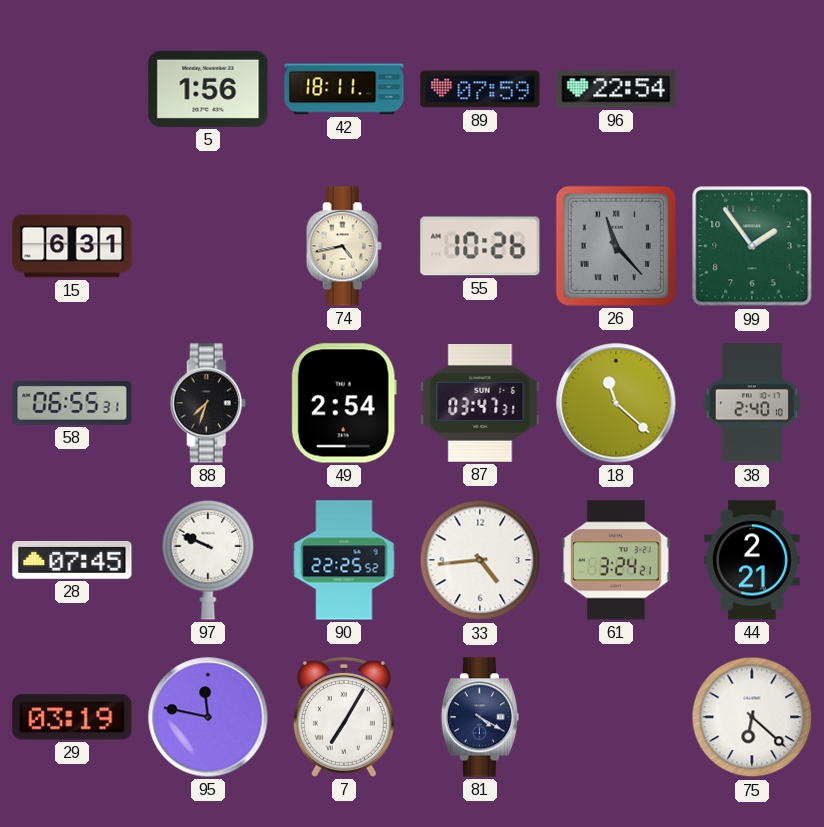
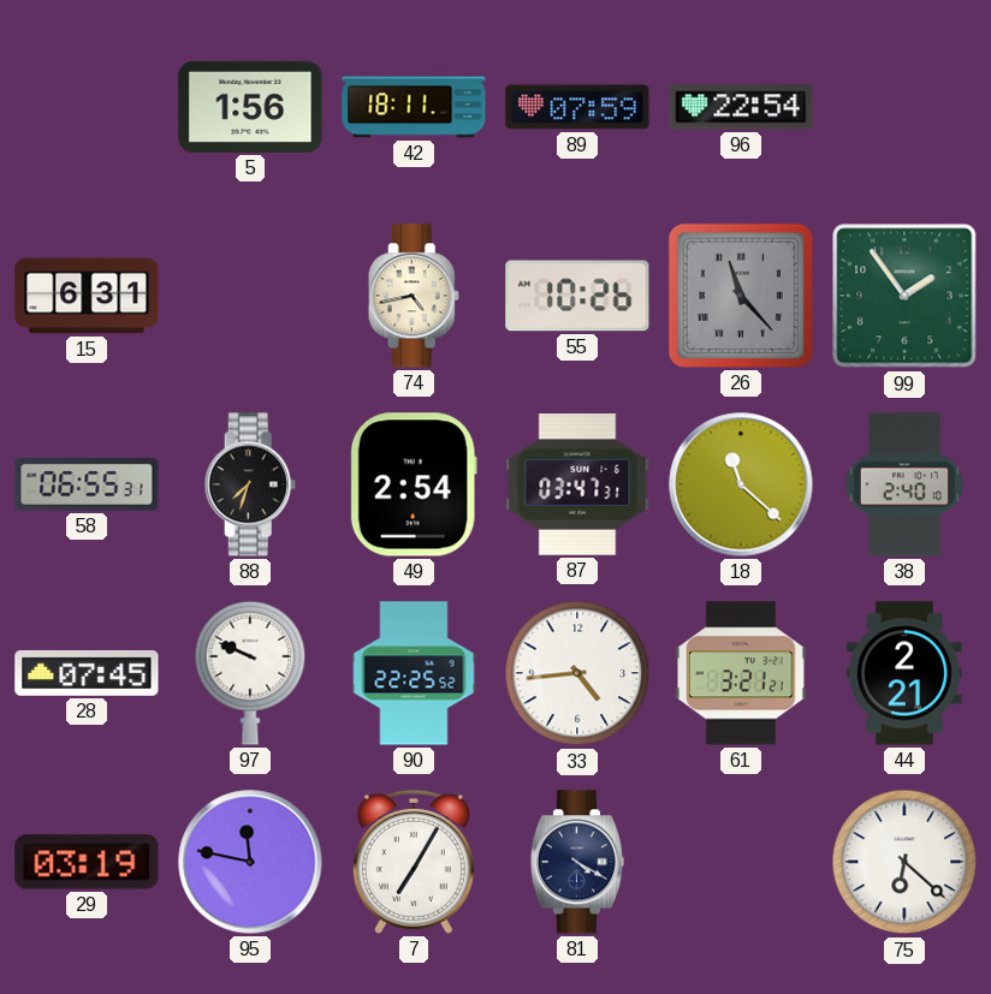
61: 3:24 -> 3:21 (741, 673)
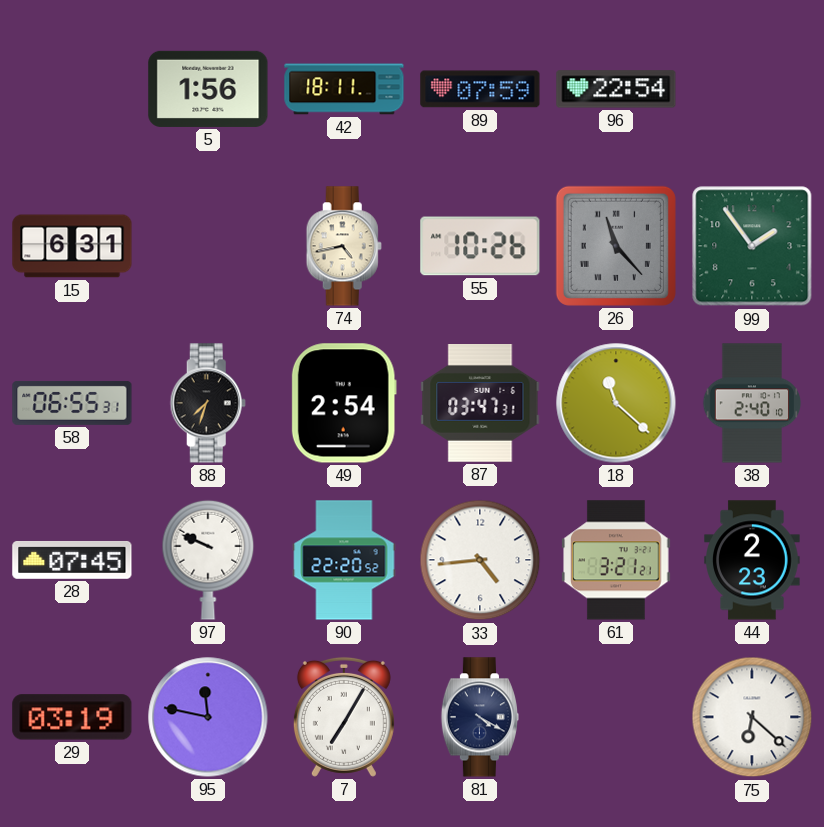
90: 22:25 -> 22:20 (344, 560)
44: 2:21 -> 2:23 (752, 560)
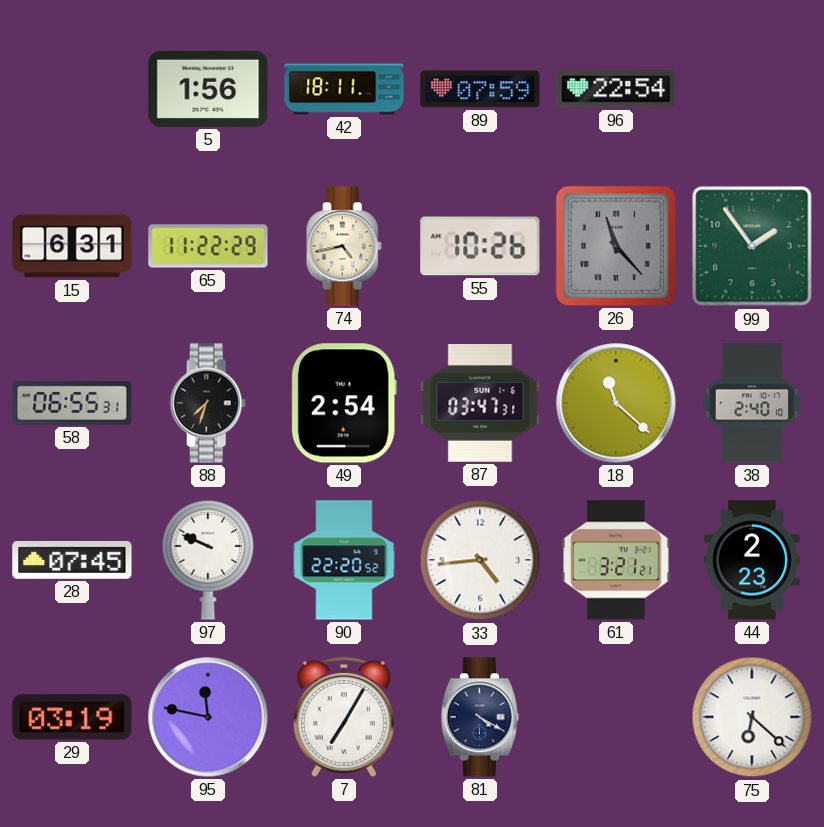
65: none -> 11:22 (208, 246)
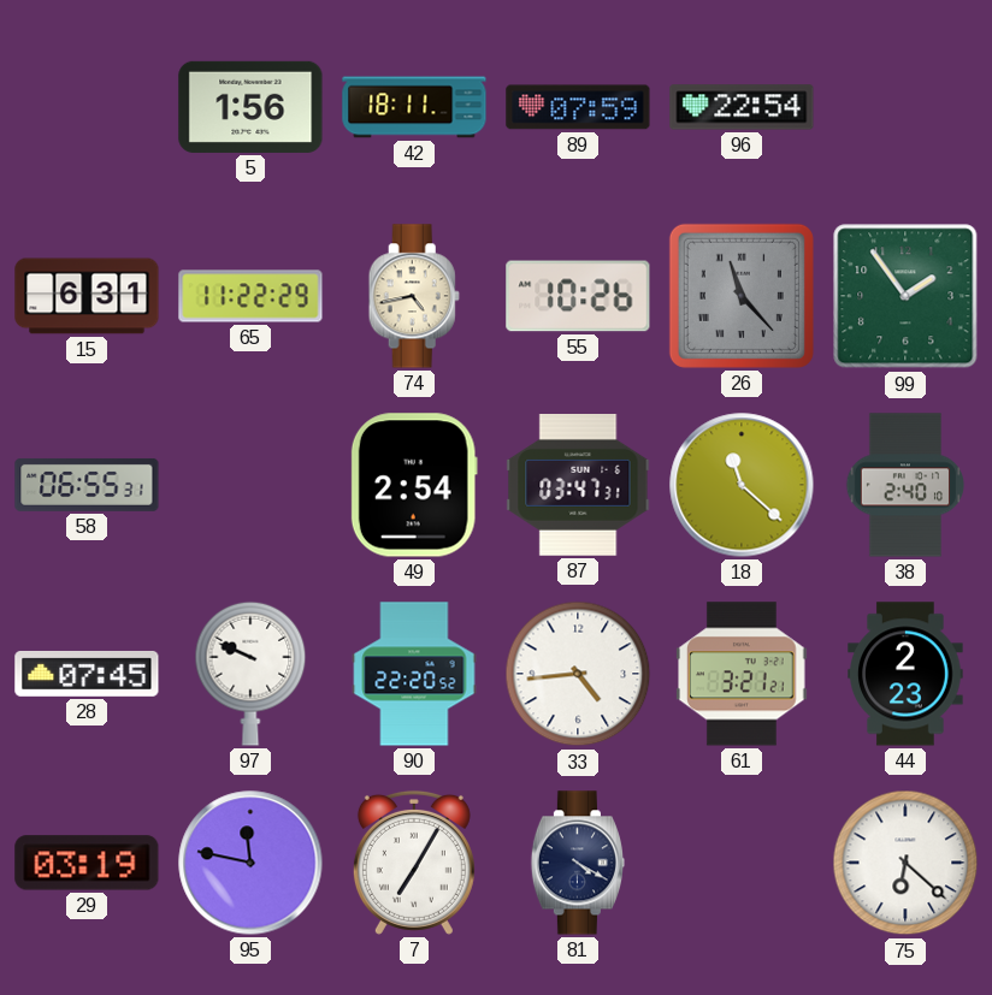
88: 7:33 -> none (208, 403)
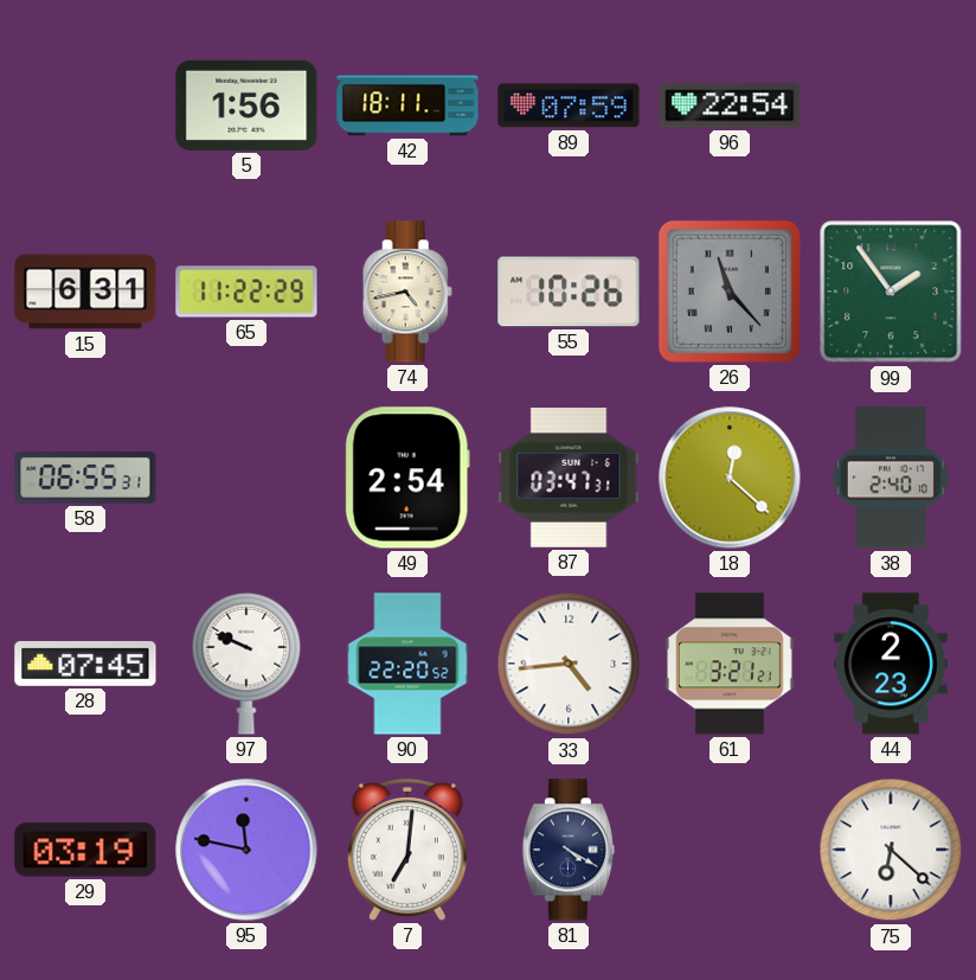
18: 11:22 -> 12:22 (730, 478)
7: 7:05 -> 7:01 (407, 850)
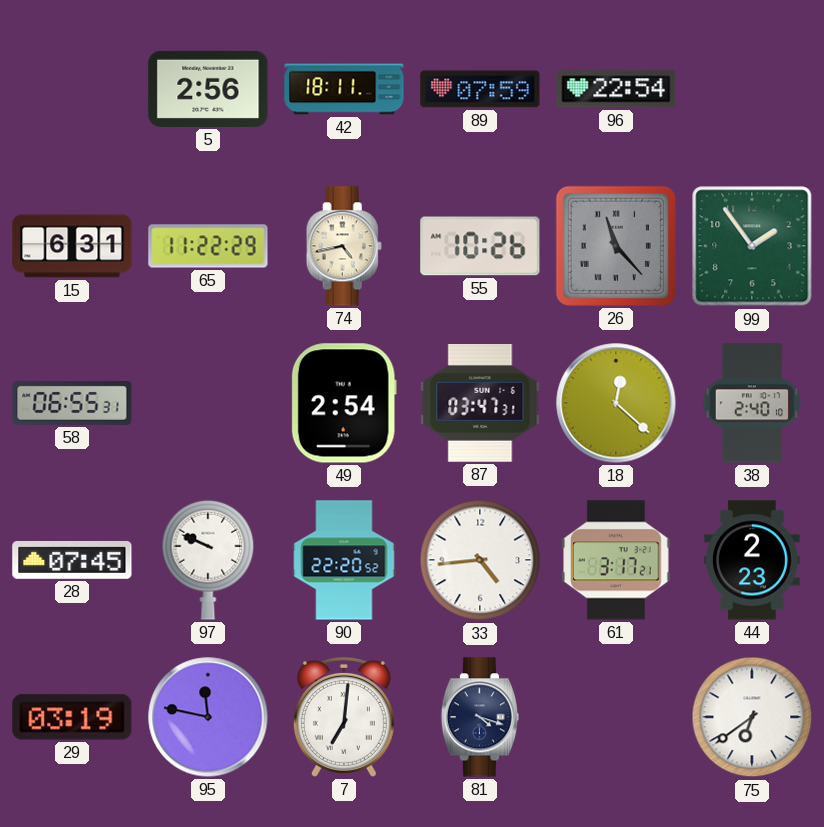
5: 1:56 -> 2:56 (208, 89)
61: 3:21 -> 3:17 (616, 560)
81: 4:20 -> 4:18 (479, 717)
75: 6:22 -> 6:39 (752, 717)
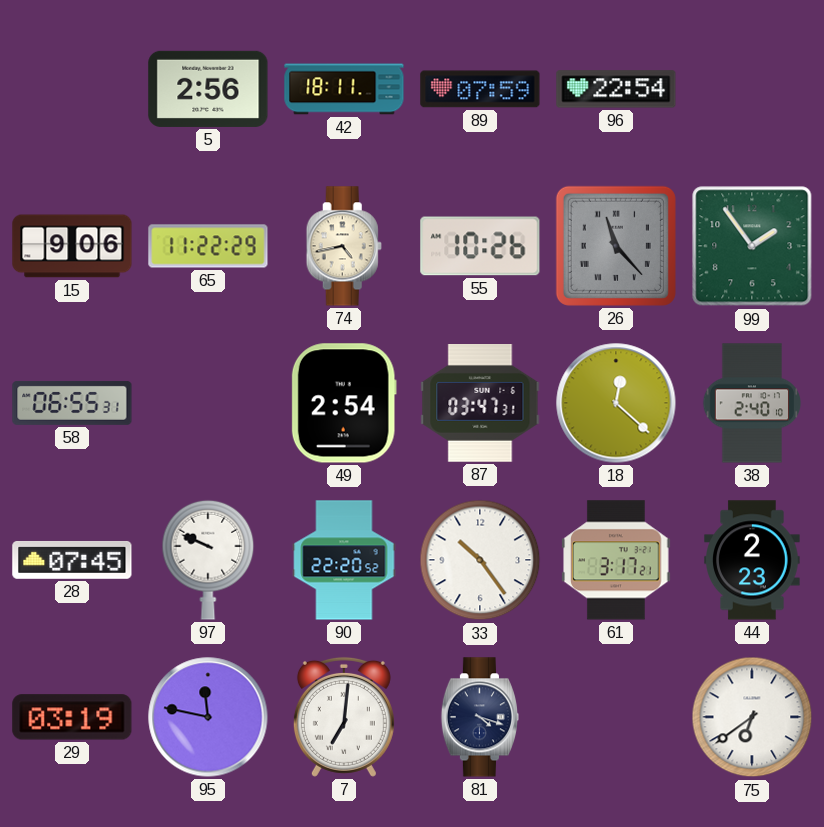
15: 6:31 -> 9:06 (72, 246)
33: 4:44 -> 10:24 (480, 560)
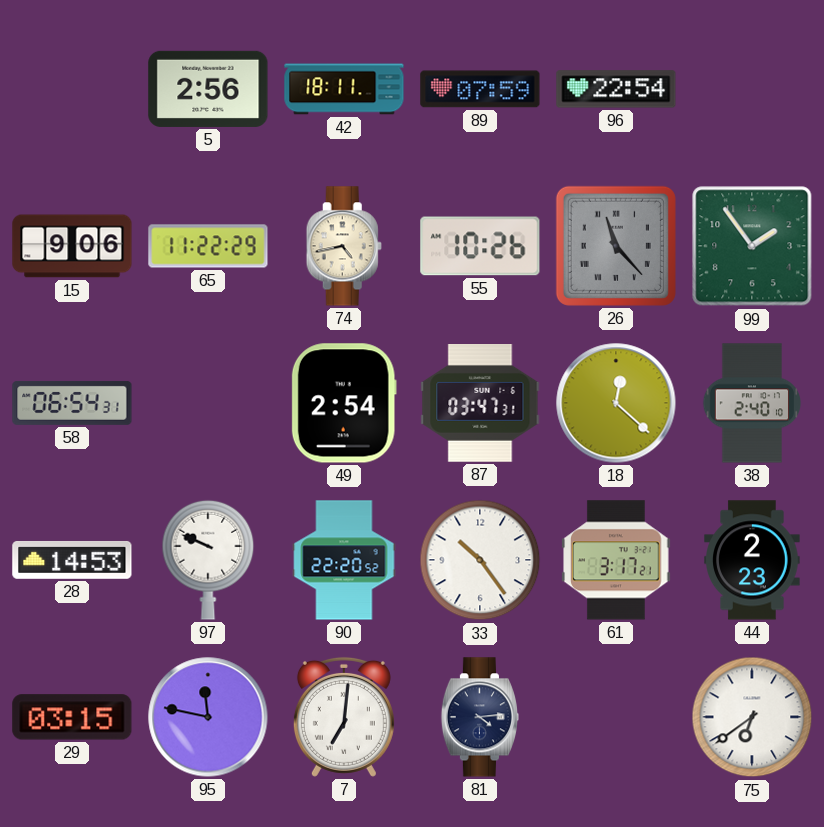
58: 06:55 -> 06:54 (72, 403)
28: 07:45 -> 14:53 (72, 560)
29: 03:19 -> 03:15 (72, 717)
81: 4:18 -> 4:14 (479, 717)
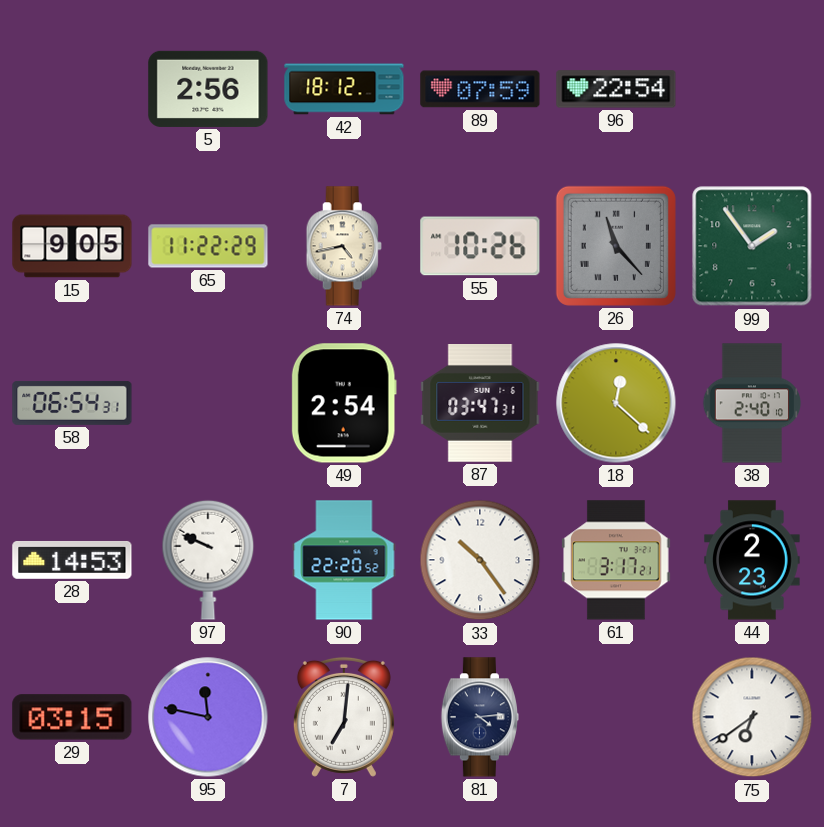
42: 18:11 -> 18:12 (344, 89)
15: 9:06 -> 9:05 (72, 246)
